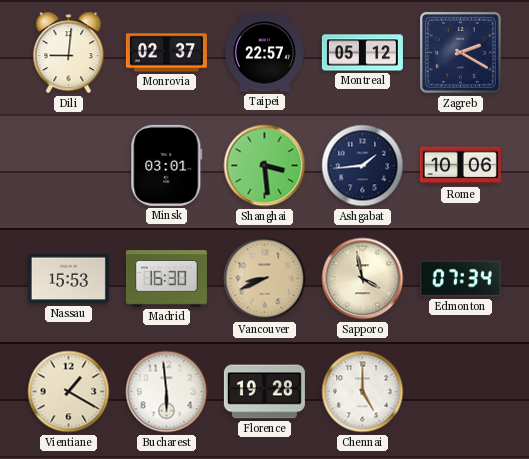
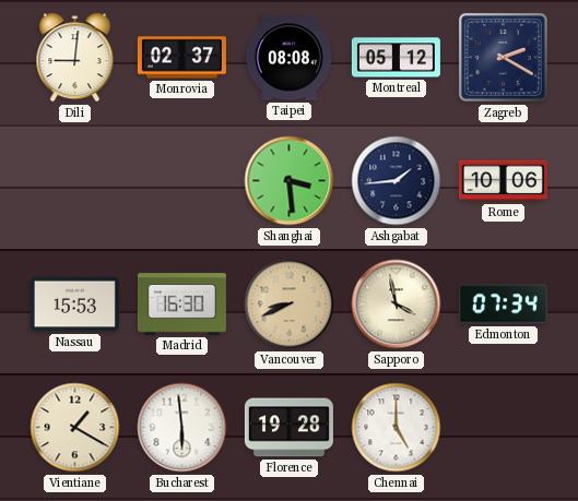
Taipei: 22:57 -> 08:08 (288, 58)
Minsk: 03:01 -> none (167, 165)
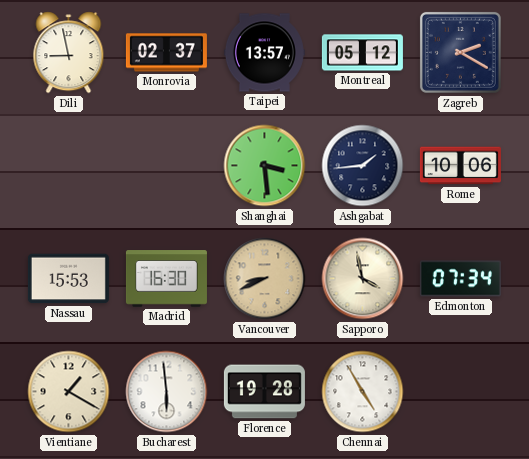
Dili: 9:01 -> 8:58 (69, 53)
Taipei: 08:08 -> 13:57 (264, 53)
Chennai: 5:00 -> 4:55 (363, 392)
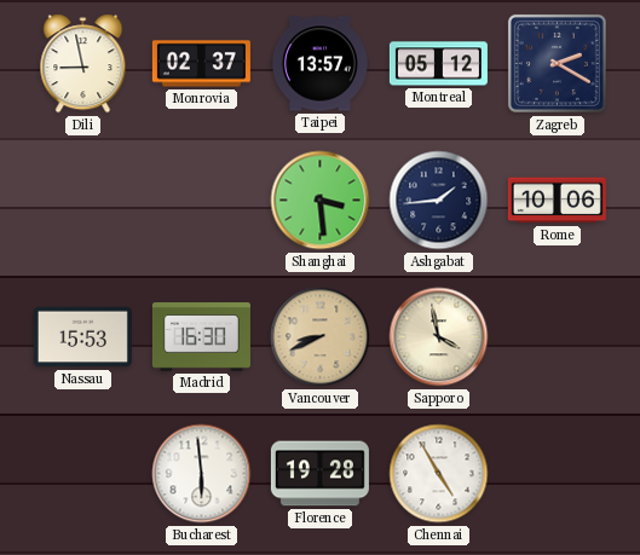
Edmonton: 07:34 -> none (460, 279)
Vientiane: 1:20 -> none (69, 392)
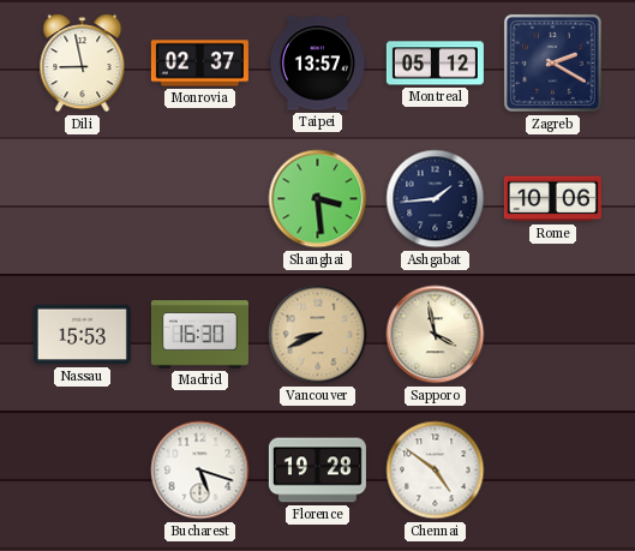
Bucharest: 5:59 -> 5:18 (200, 471)
Chennai: 4:55 -> 4:51 (436, 471)
